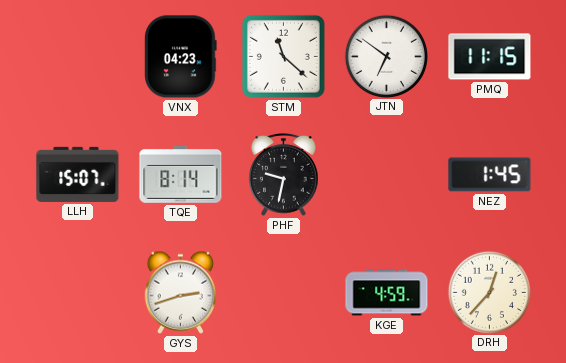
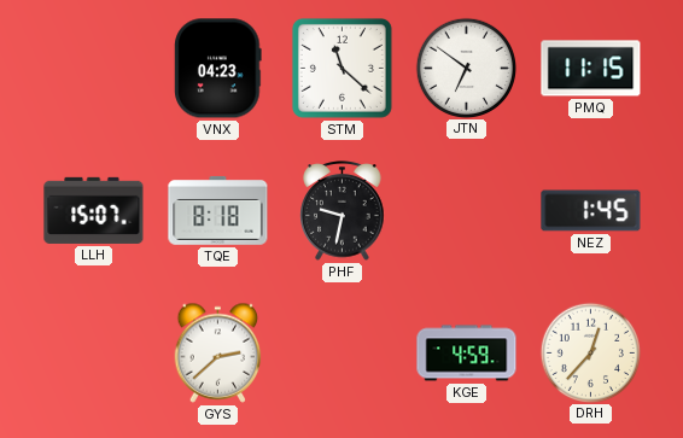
TQE: 8:14 -> 8:18 (218, 210)
GYS: 2:42 -> 2:38 (218, 352)
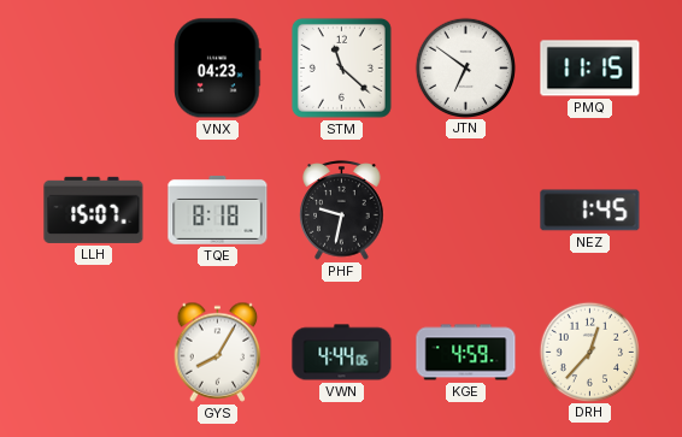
GYS: 2:38 -> 8:05 (218, 352)
VWN: none -> 4:44 (342, 353)
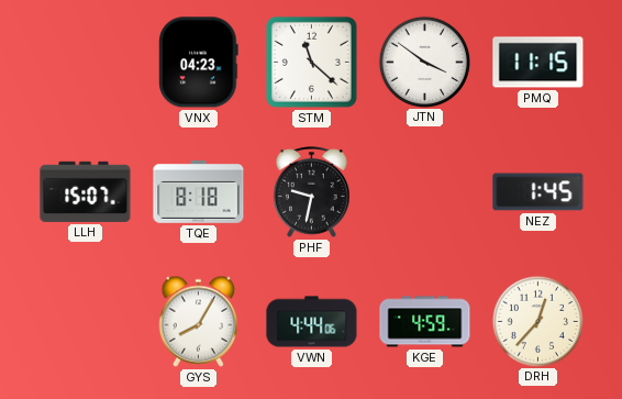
JTN: 6:51 -> 3:51 (424, 62)
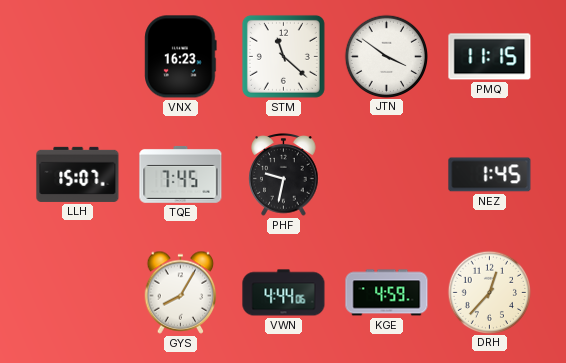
VNX: 04:23 -> 16:23 (181, 57)
TQE: 8:18 -> 7:45 (181, 174)
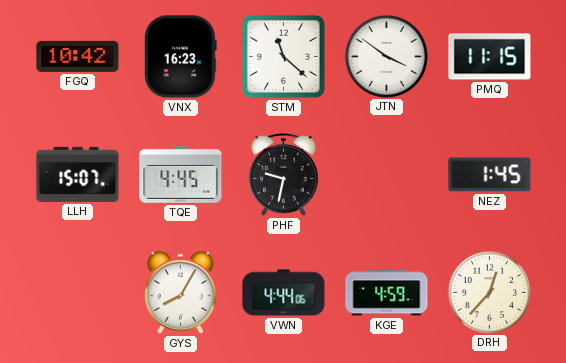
FGQ: none -> 10:42 (78, 56)
TQE: 7:45 -> 4:45 (181, 174)
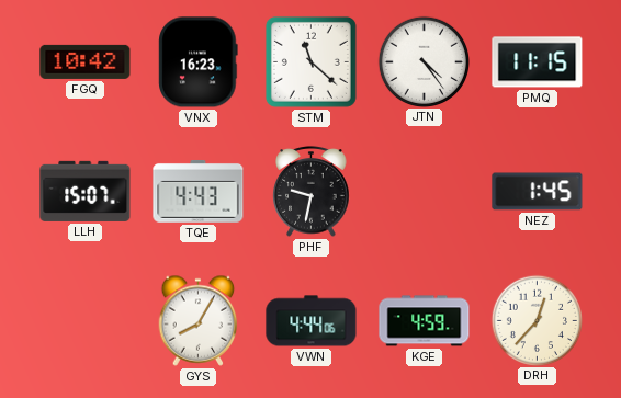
JTN: 3:51 -> 4:24 (424, 61)
TQE: 4:45 -> 4:43 (199, 191)
